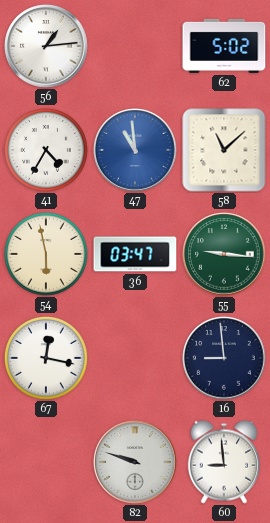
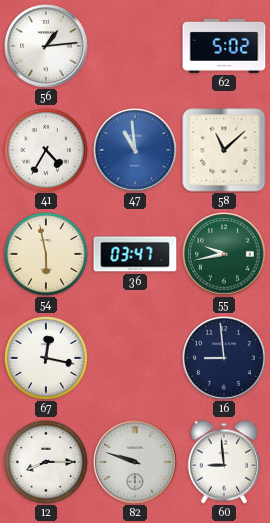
55: 9:16 -> 9:43 (224, 254)
12: none -> 8:15 (47, 463)
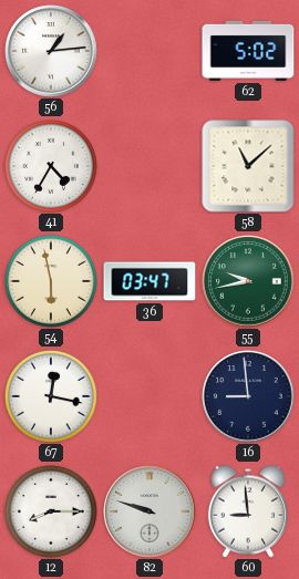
47: 10:59 -> none (135, 150)
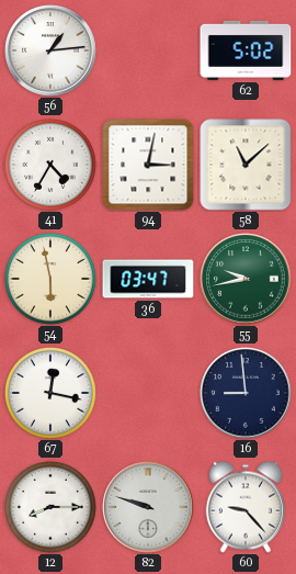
94: none -> 3:02 (148, 165)
60: 8:59 -> 9:23 (244, 507)
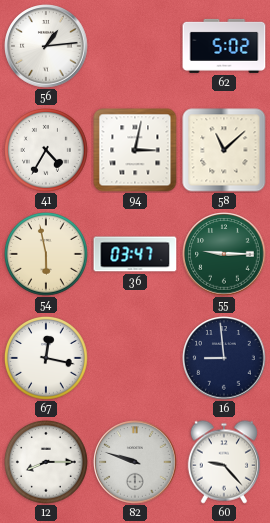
55: 9:43 -> 9:15 (224, 254)
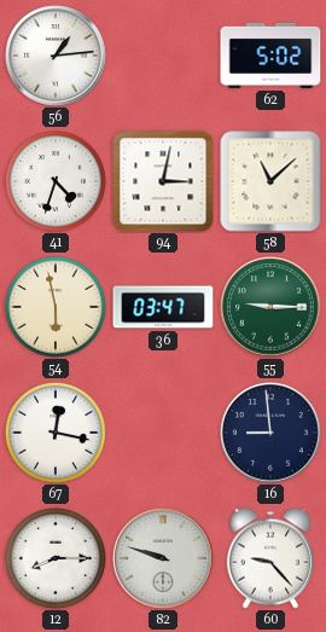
41: 4:35 -> 4:33 (57, 182)
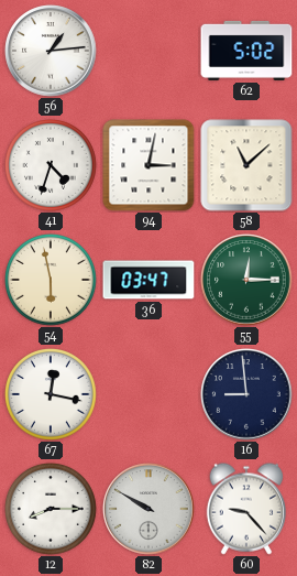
55: 9:15 -> 12:15 (246, 280)
82: 9:48 -> 9:50 (148, 509)
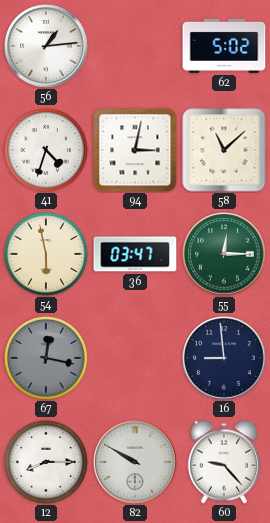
67 dial: white -> grey (47, 359)
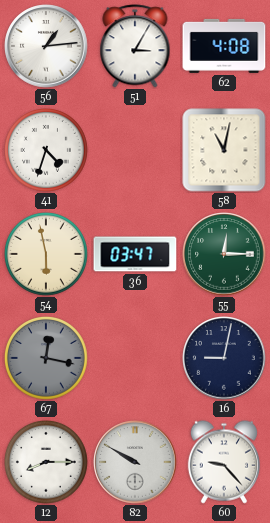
51: none -> 3:05 (135, 46)
62: 5:02 -> 4:08 (224, 46)
94: 3:02 -> none (135, 150)
58: 11:08 -> 11:02 (224, 150)
16: 8:59 -> 9:02 (224, 358)
